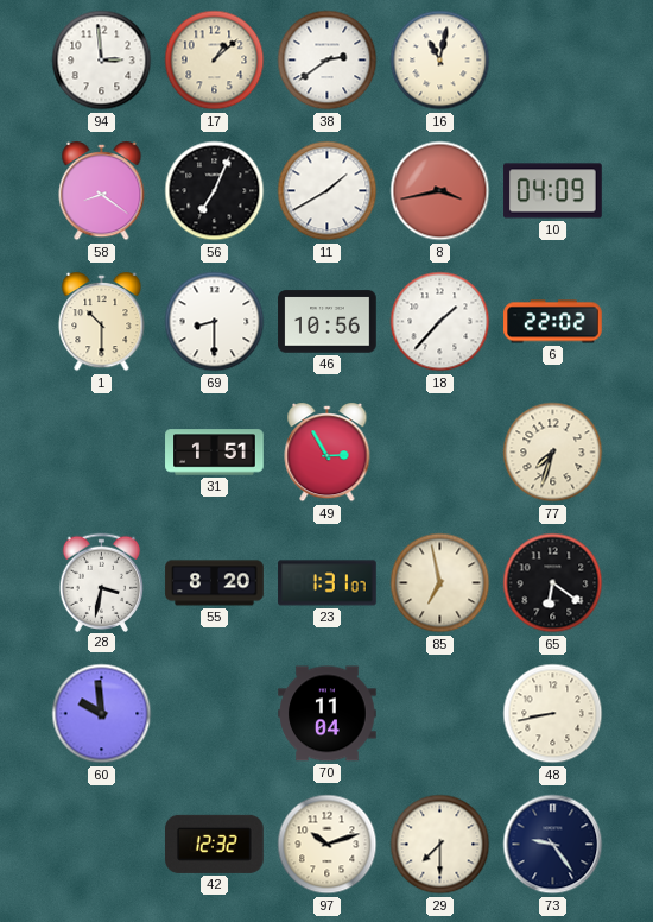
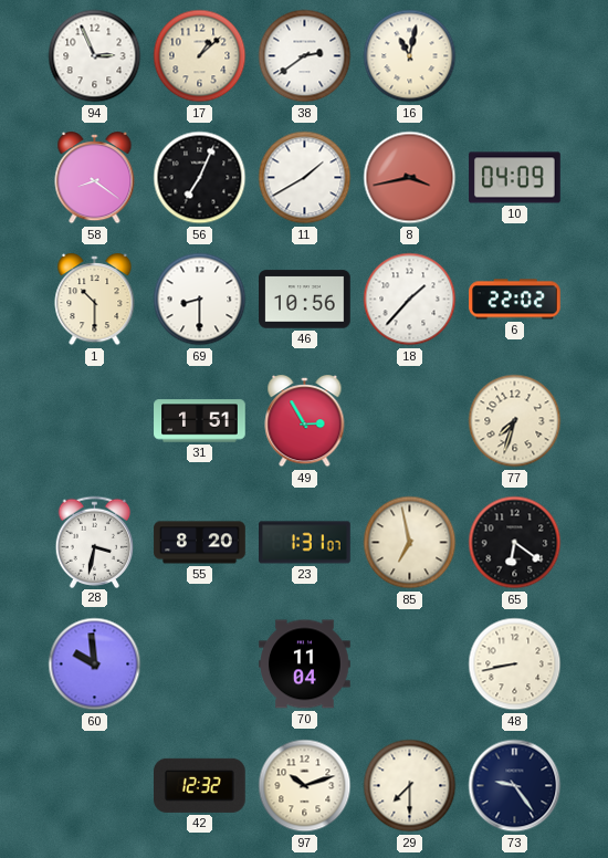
94: 2:59 -> 2:56 (95, 56)
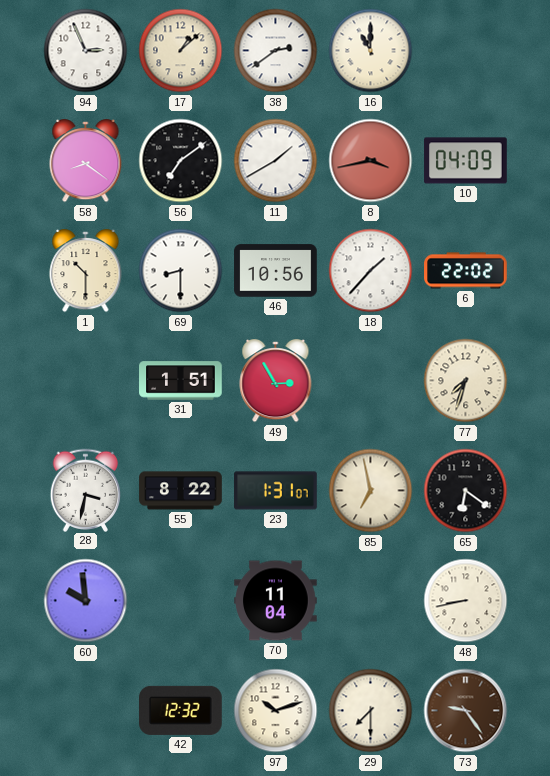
16: 11:02 -> 11:00 (371, 51)
56: 7:04 -> 7:09 (181, 161)
55: 8:20 -> 8:22 (181, 491)
73 dial: navy -> brown (466, 711)
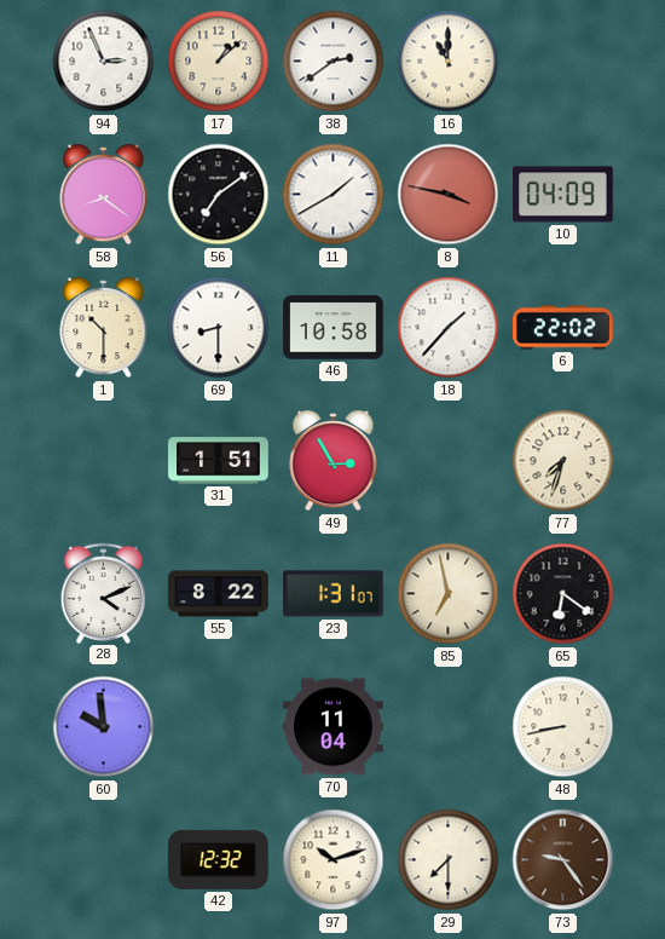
8: 3:43 -> 3:47 (449, 195)
46: 10:56 -> 10:58 (334, 328)
28: 3:32 -> 4:11 (104, 593)
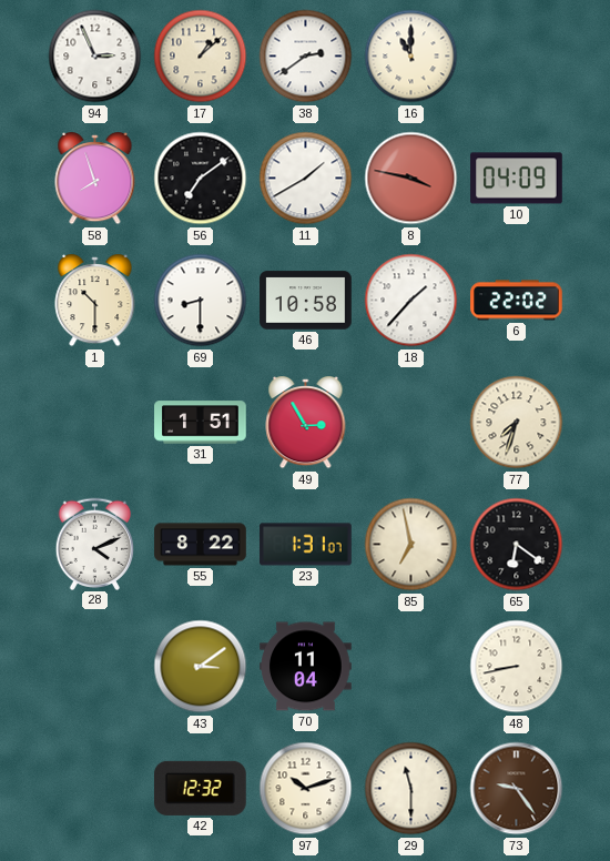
58: 8:21 -> 7:57 (95, 179)
60: 9:59 -> none (104, 727)
43: none -> 3:09 (201, 667)
29: 7:30 -> 11:30 (411, 789)
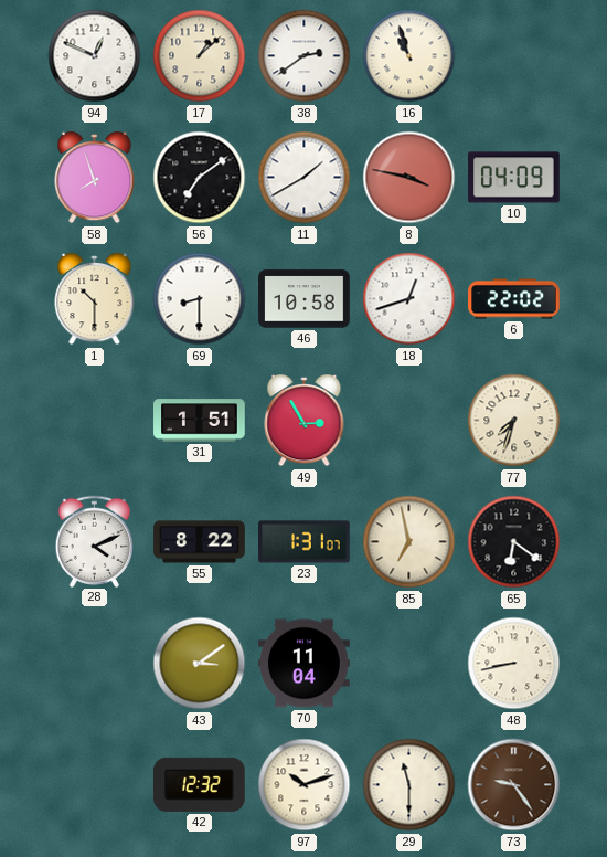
94: 2:56 -> 12:49 (95, 56)
16: 11:00 -> 10:57 (409, 56)
18: 1:37 -> 12:42 (409, 299)
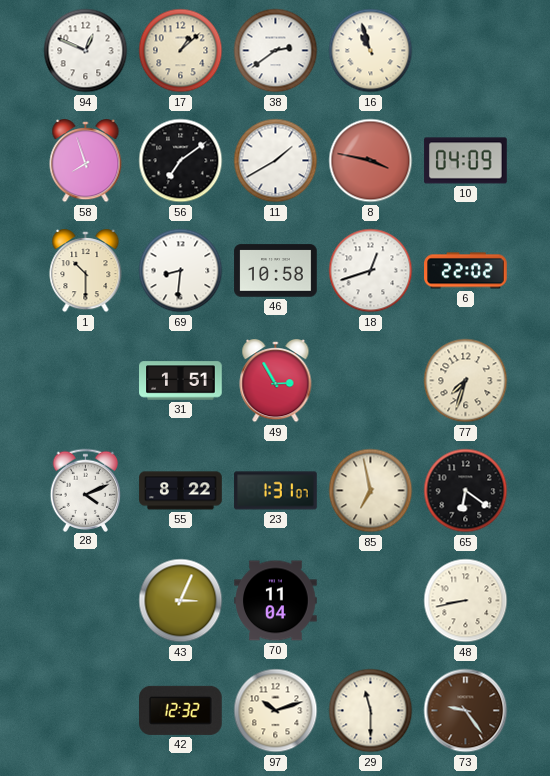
69: 8:30 -> 8:31 (181, 271)
43: 3:09 -> 3:04 (181, 601)
